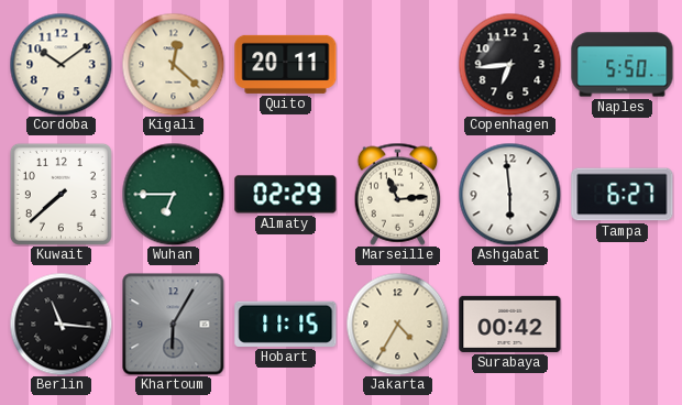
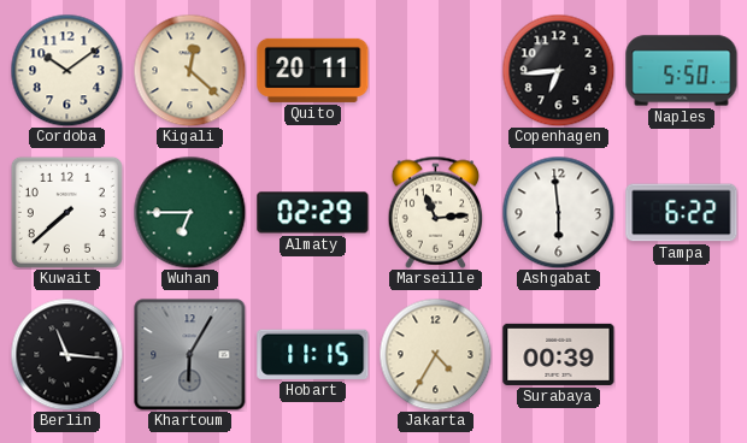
Tampa: 6:27 -> 6:22 (682, 213)
Surabaya: 00:42 -> 00:39 (559, 354)
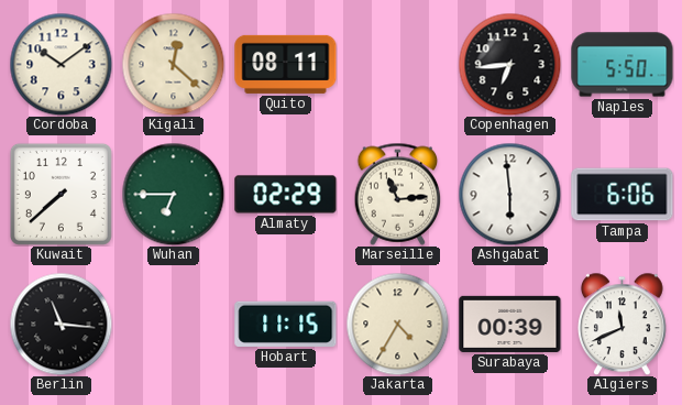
Quito: 20:11 -> 08:11 (286, 64)
Tampa: 6:22 -> 6:06 (623, 195)
Khartoum: 6:05 -> none (189, 354)
Algiers: none -> 11:41 (621, 324)
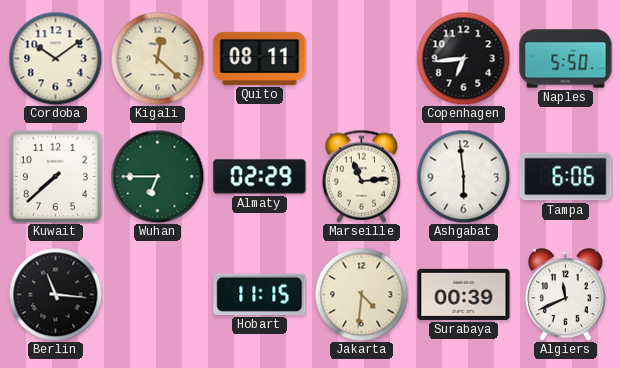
Jakarta: 4:35 -> 4:31 (361, 294)
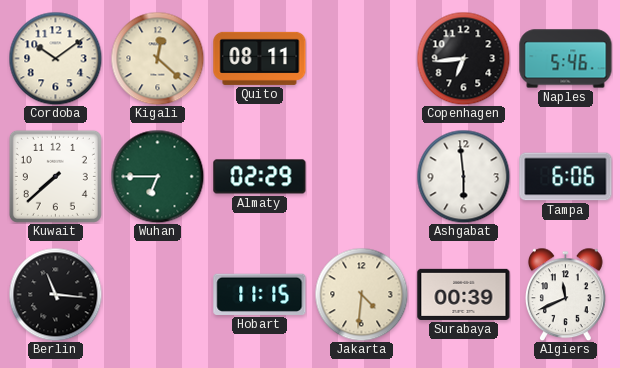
Naples: 5:50 -> 5:46 (566, 59)
Marseille: 11:14 -> none (362, 176)
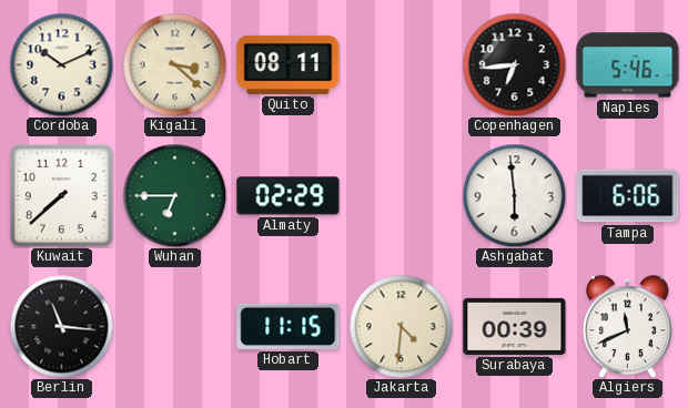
Cordoba: 10:09 -> 10:11 (61, 64)
Kigali: 12:22 -> 3:22 (174, 64)
